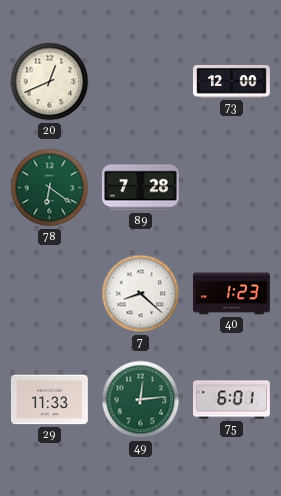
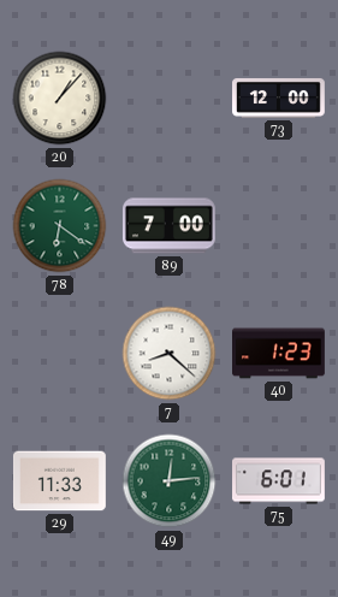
20: 12:41 -> 1:07 (60, 99)
89: 7:28 -> 7:00 (168, 226)
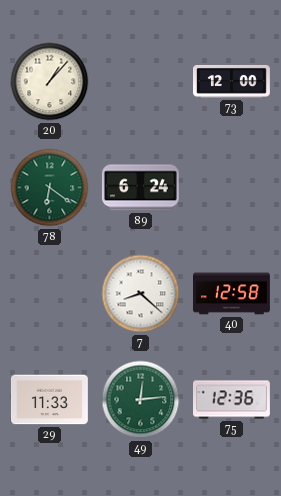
89: 7:00 -> 6:24 (140, 188)
40: 1:23 -> 12:58 (232, 294)
75: 6:01 -> 12:36 (232, 400)
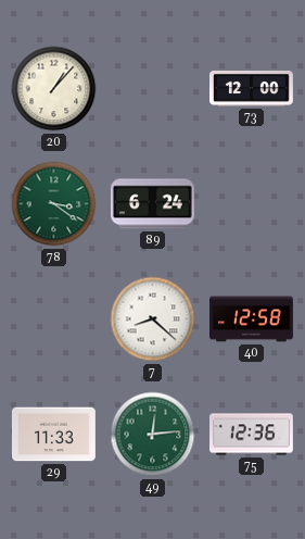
78: 6:21 -> 3:21 (54, 204)
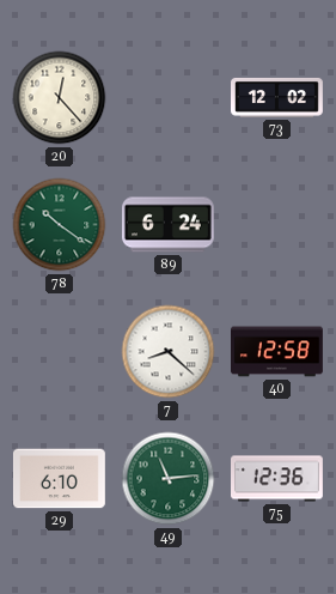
20: 1:07 -> 12:23 (60, 98)
73: 12:00 -> 12:02 (277, 97)
78: 3:21 -> 10:21 (60, 225)
29: 11:33 -> 6:10 (59, 479)
49: 12:14 -> 11:14 (169, 479)
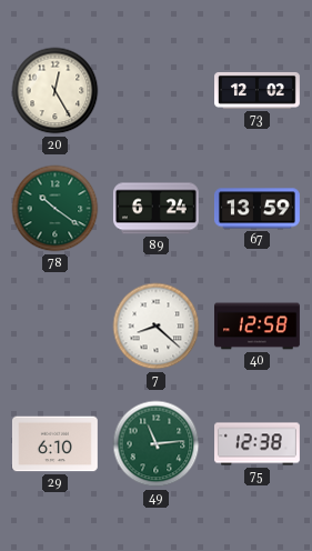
20: 12:23 -> 12:25 (56, 91)
67: none -> 13:59 (256, 209)
75: 12:36 -> 12:38 (258, 444)
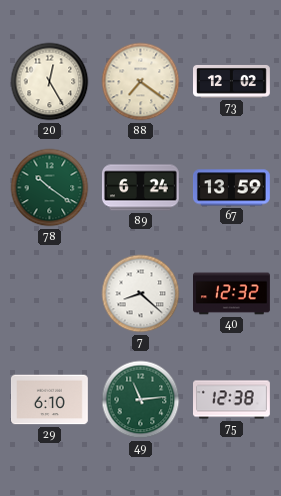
88: none -> 7:21 (141, 82)
40: 12:58 -> 12:32 (232, 294)
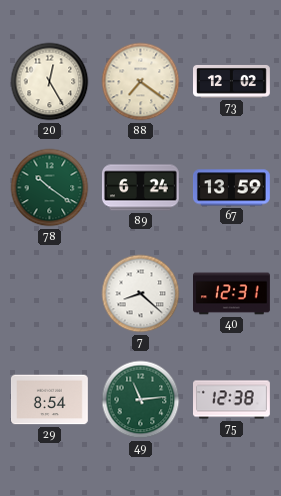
40: 12:32 -> 12:31 (232, 294)
29: 6:10 -> 8:54 (49, 400)
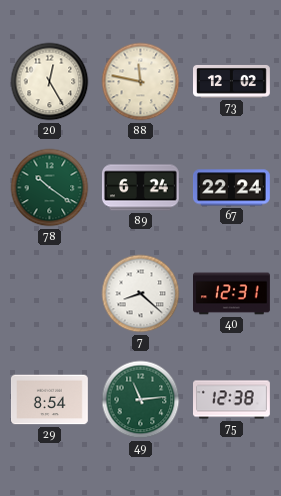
88: 7:21 -> 11:47 (141, 82)
67: 13:59 -> 22:24 (231, 188)
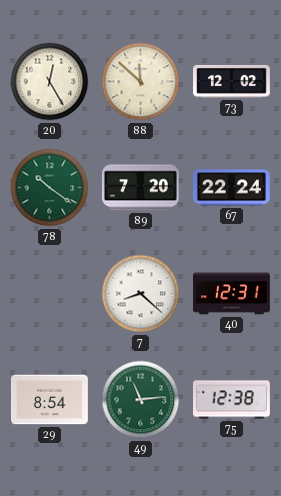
88: 11:47 -> 11:52 (141, 82)
89: 6:24 -> 7:20 (140, 188)
